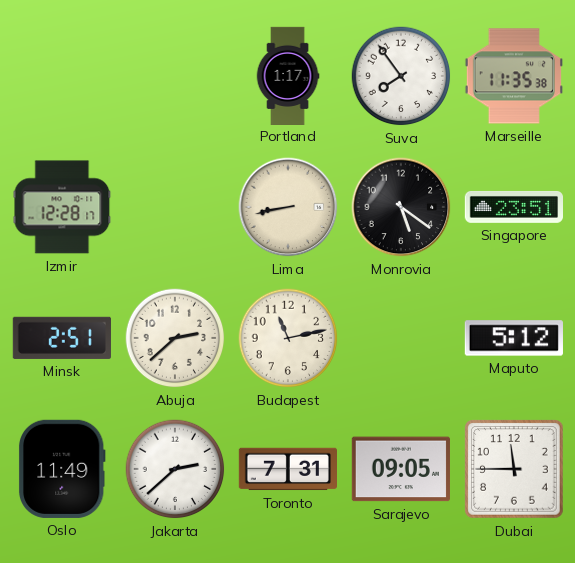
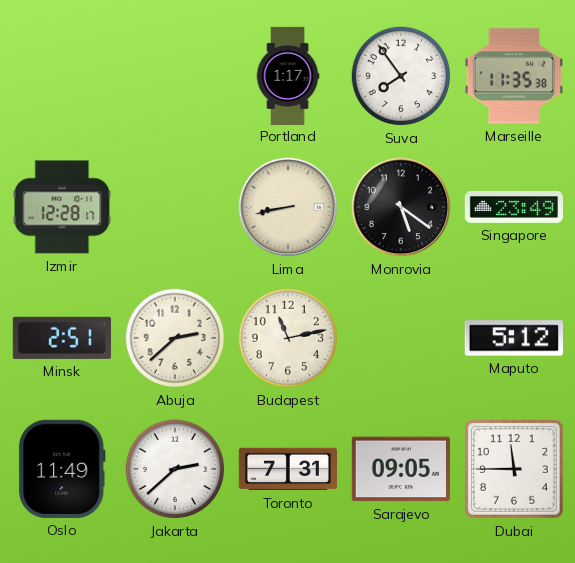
Singapore: 23:51 -> 23:49 (513, 207)
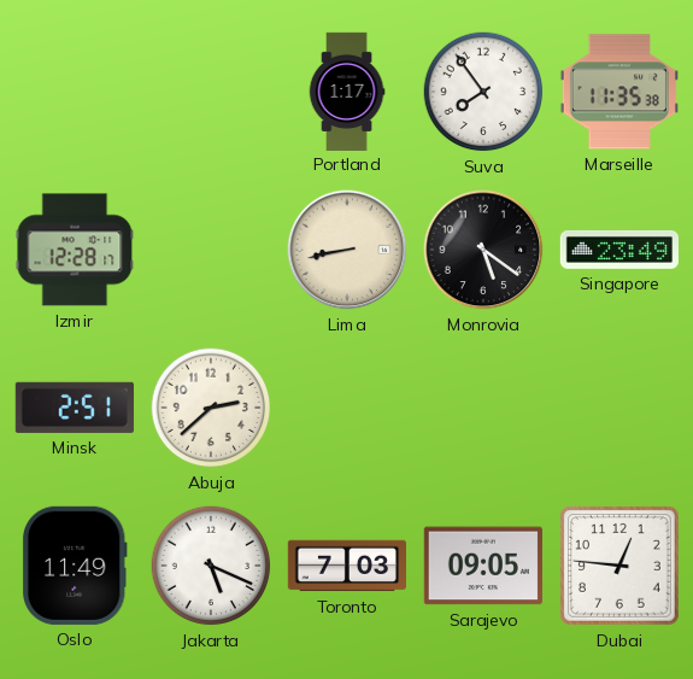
Budapest: 11:13 -> none (288, 338)
Maputo: 5:12 -> none (514, 338)
Jakarta: 2:38 -> 5:19 (211, 566)
Toronto: 7:31 -> 7:03 (346, 566)
Dubai: 11:45 -> 12:46 (619, 566)
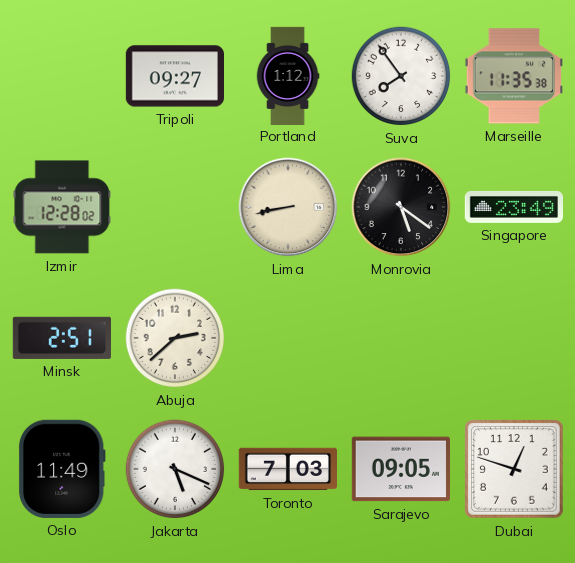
Tripoli: none -> 09:27 (174, 76)
Portland: 1:17 -> 1:12 (288, 75)
Izmir: 12:28:17 -> 12:28:02 (62, 207)
Dubai: 12:46 -> 12:48 (514, 469)
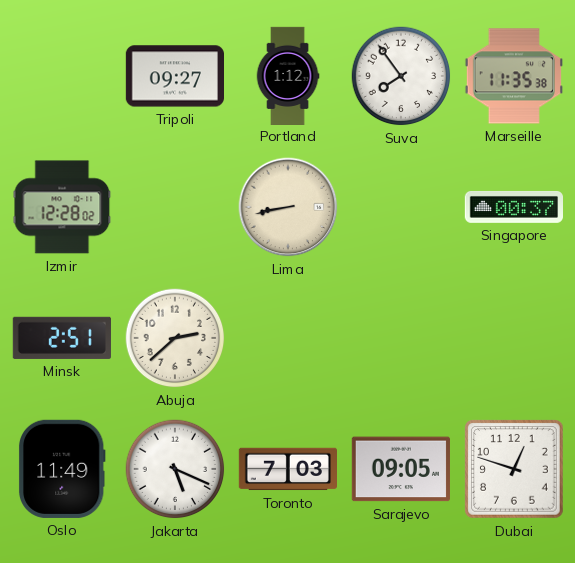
Monrovia: 5:21 -> none (401, 207)
Singapore: 23:49 -> 00:37 (513, 207)
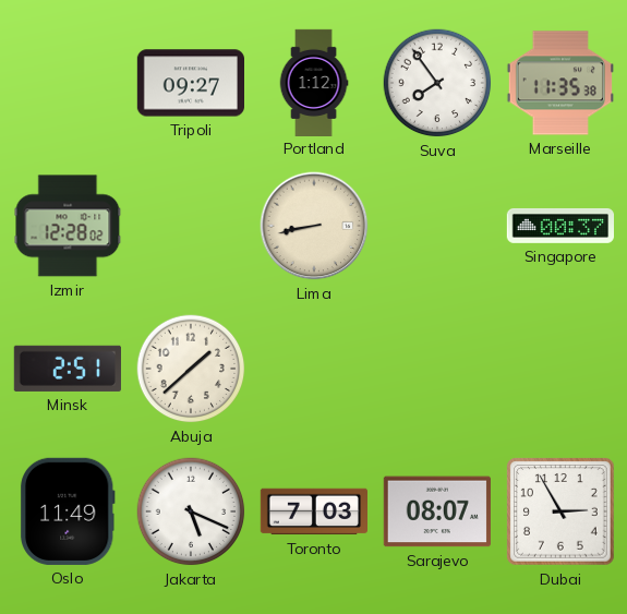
Abuja: 2:38 -> 1:38 (191, 369)
Sarajevo: 09:05 -> 08:07 (437, 511)
Dubai: 12:48 -> 2:55 (560, 511)
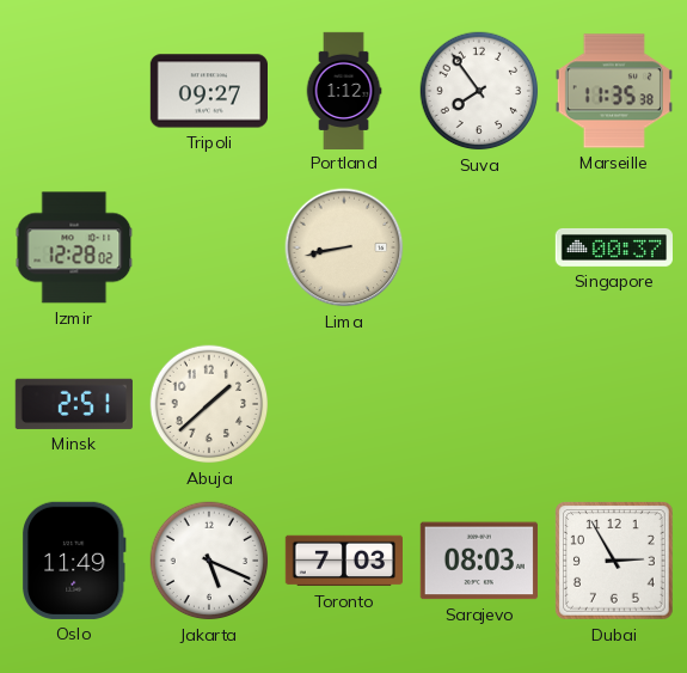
Sarajevo: 08:07 -> 08:03 (479, 561)
